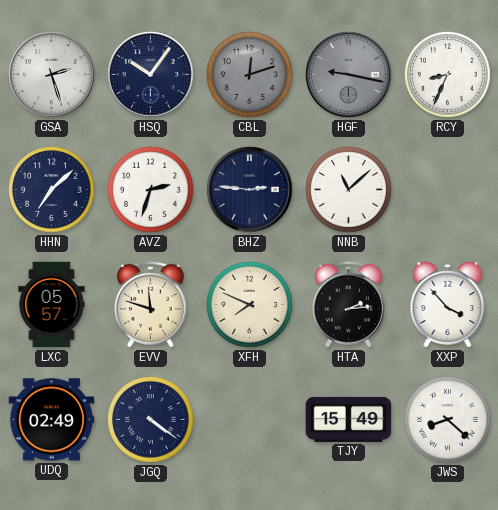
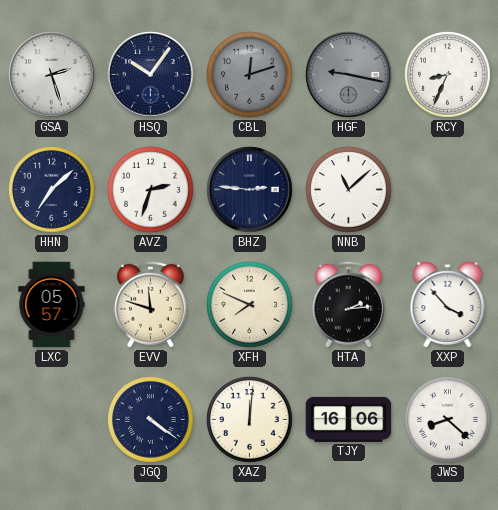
UDQ: 02:49 -> none (52, 420)
XAZ: none -> 12:01 (250, 420)
TJY: 15:49 -> 16:06 (349, 419)
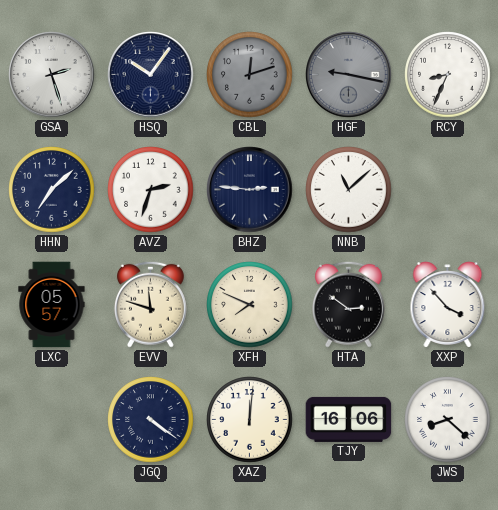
HTA: 2:14 -> 2:51 (348, 304)
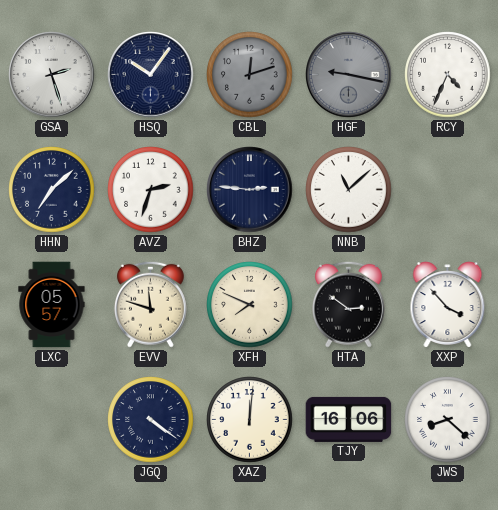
RCY: 8:34 -> 4:34 (448, 75)
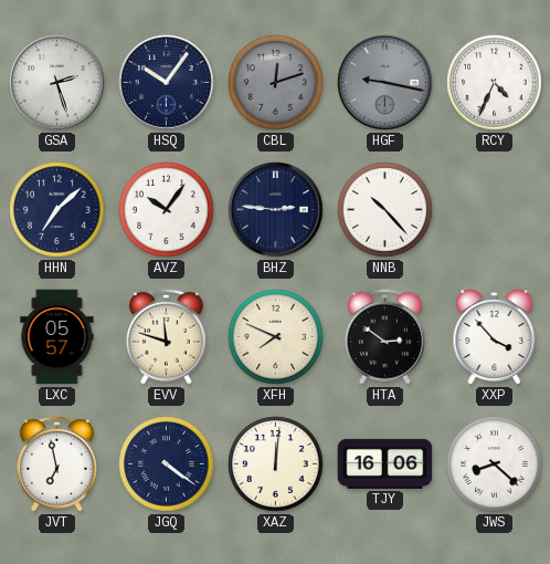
AVZ: 2:33 -> 10:06 (167, 210)
NNB: 11:08 -> 10:23 (385, 210)
JVT: none -> 6:58 (56, 463)
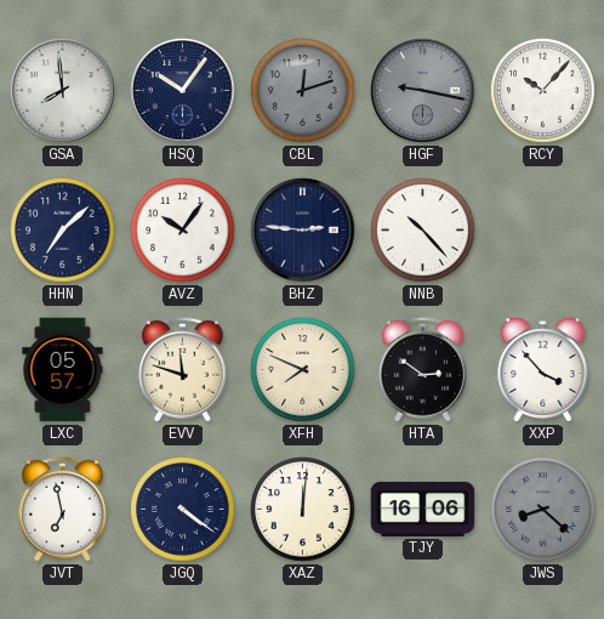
GSA: 2:27 -> 7:59 (63, 91)
RCY: 4:34 -> 10:07 (543, 91)
JWS dial: white -> grey (543, 510)
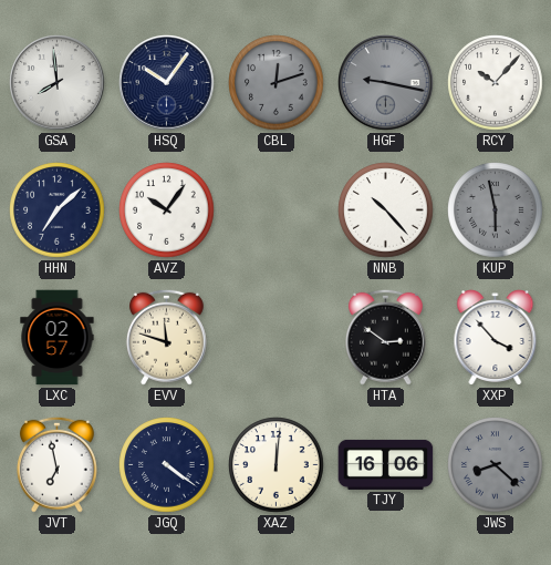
BHZ: 2:46 -> none (303, 231)
KUP: none -> 5:58 (496, 210)
LXC: 05:57 -> 02:57 (58, 338)
XFH: 7:49 -> none (303, 370)
